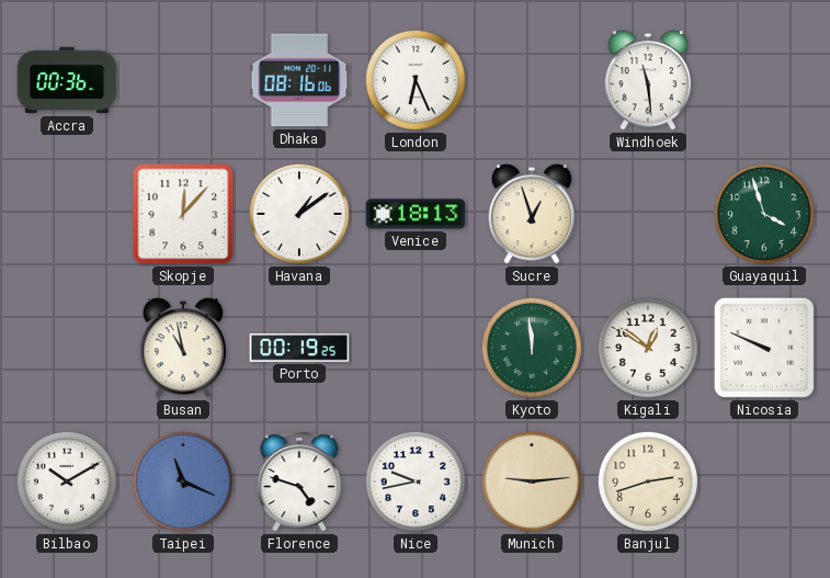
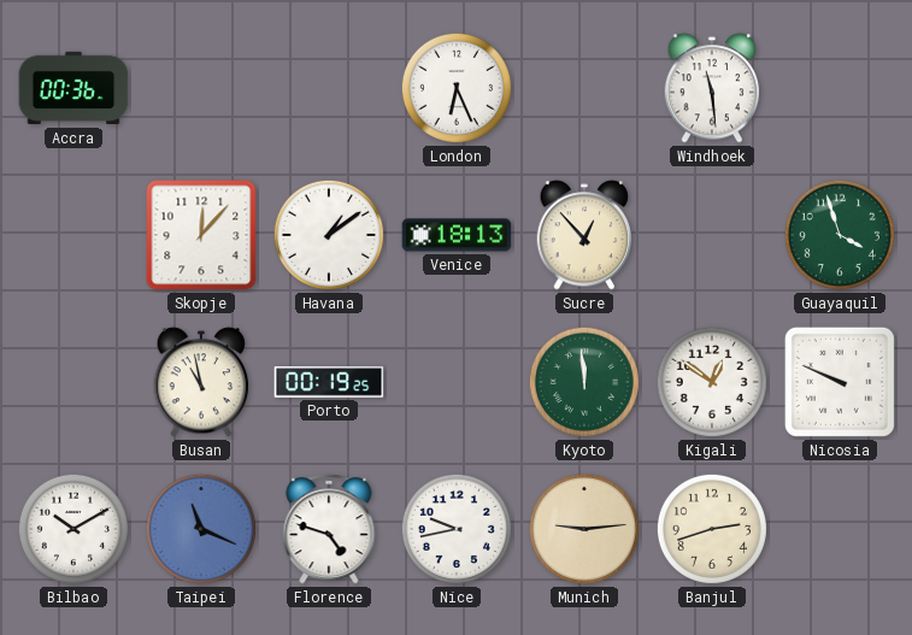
Dhaka: 08:16 -> none (299, 80)
Sucre: 12:57 -> 12:53 (584, 235)
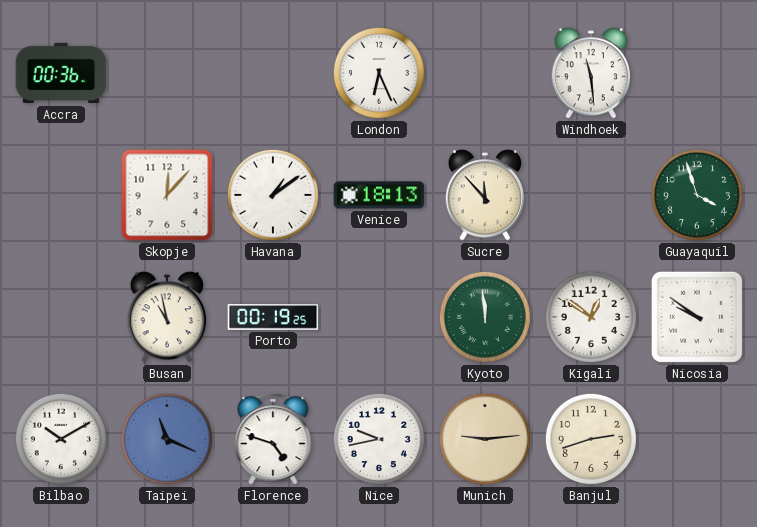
Sucre: 12:53 -> 11:53 (485, 195)
Nicosia: 9:49 -> 9:51 (697, 317)
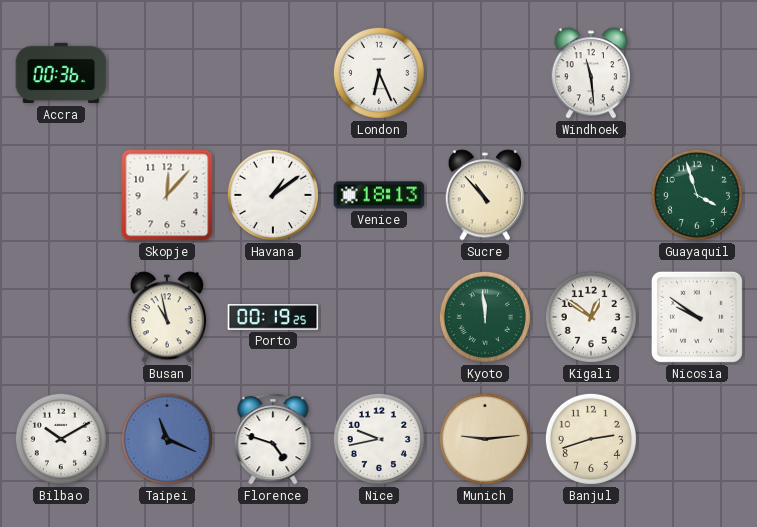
Sucre: 11:53 -> 10:53 (485, 195)
